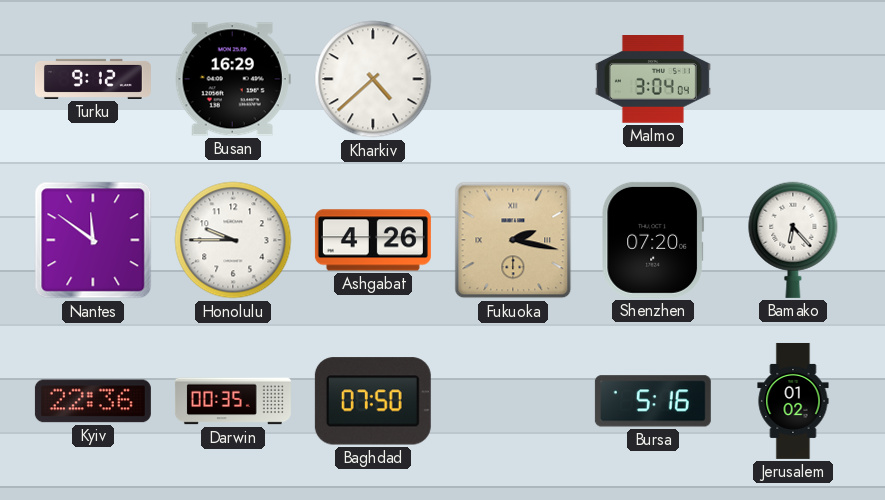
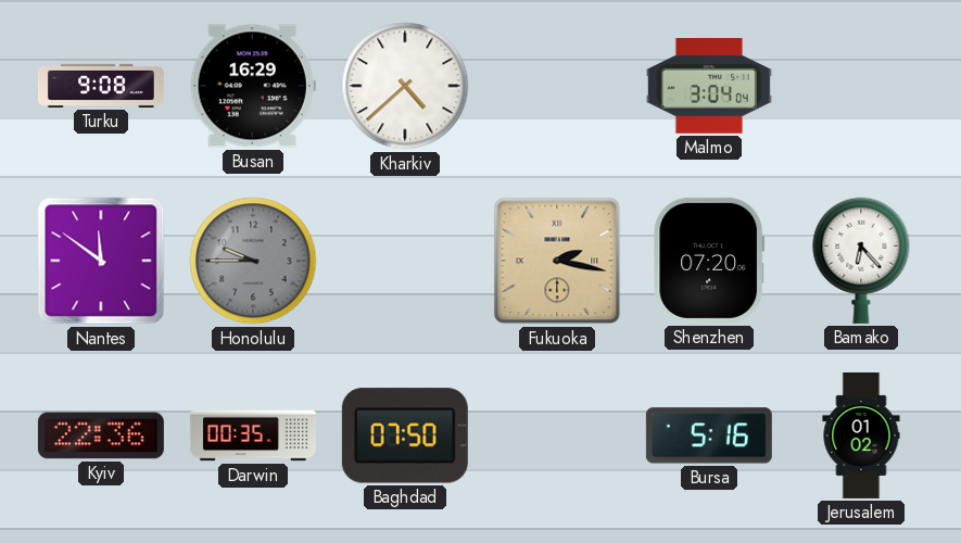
Turku: 9:12 -> 9:08 (101, 86)
Honolulu dial: white -> grey (253, 261)
Ashgabat: 4:26 -> none (373, 240)
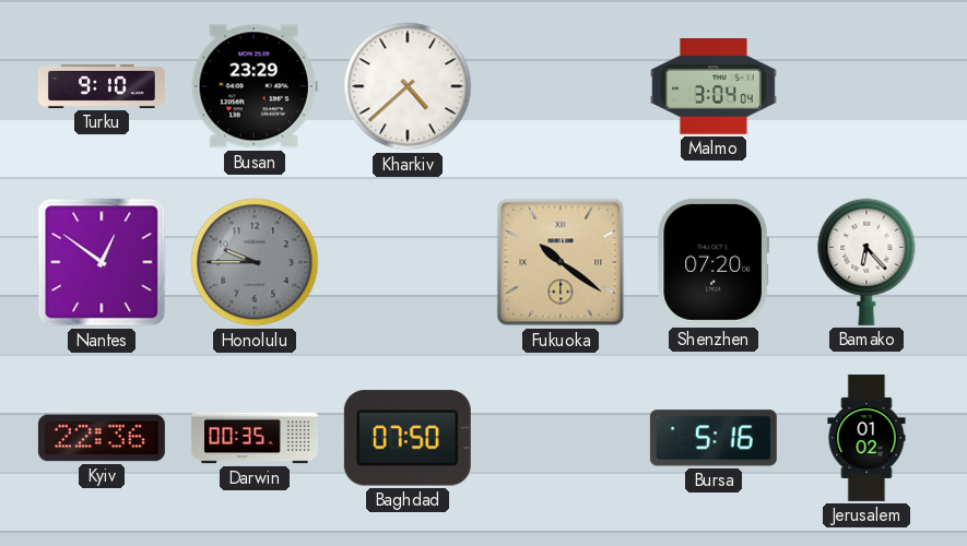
Turku: 9:08 -> 9:10 (102, 86)
Busan: 16:29 -> 23:29 (255, 86)
Nantes: 11:51 -> 12:51 (102, 262)
Fukuoka: 2:17 -> 10:21 (561, 262)
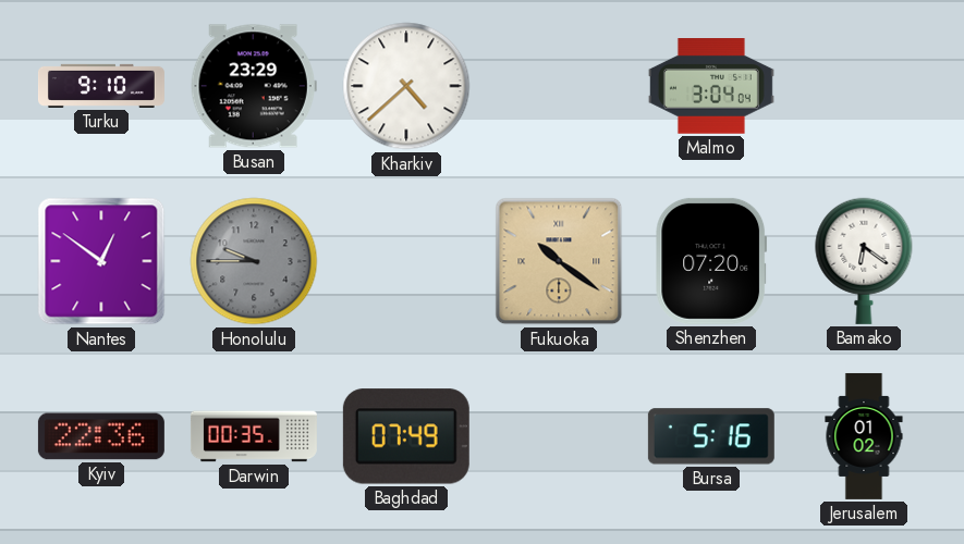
Bamako: 6:23 -> 6:21 (864, 261)
Baghdad: 07:50 -> 07:49 (406, 436)
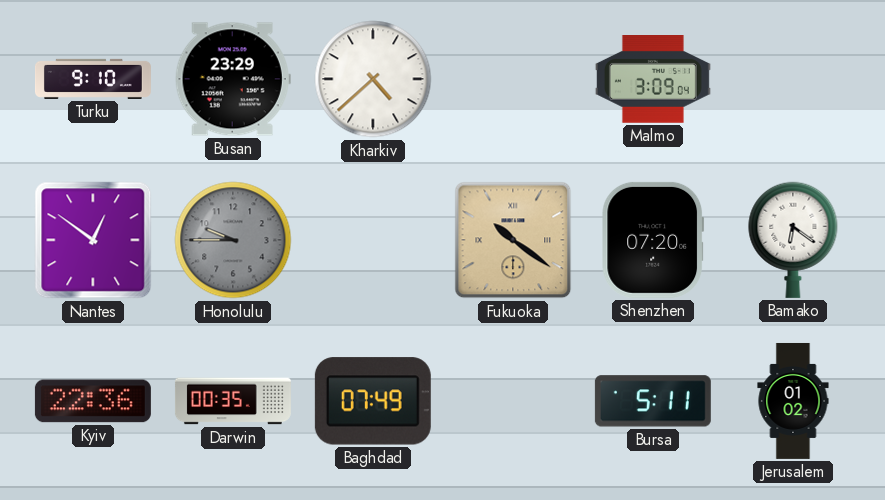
Malmo: 3:04 -> 3:09 (653, 80)
Bursa: 5:16 -> 5:11 (653, 401)
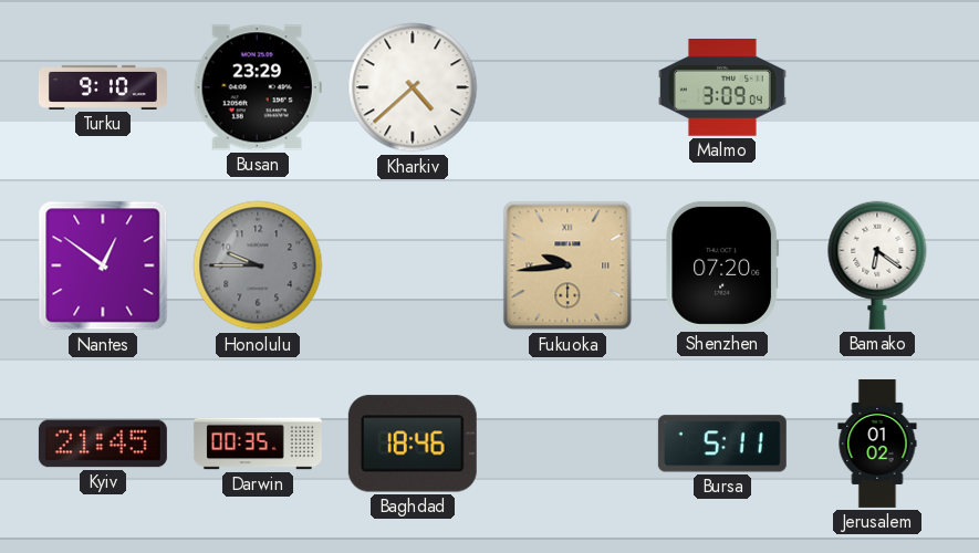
Fukuoka: 10:21 -> 9:44 (567, 265)
Kyiv: 22:36 -> 21:45 (103, 444)
Baghdad: 07:49 -> 18:46 (413, 444)
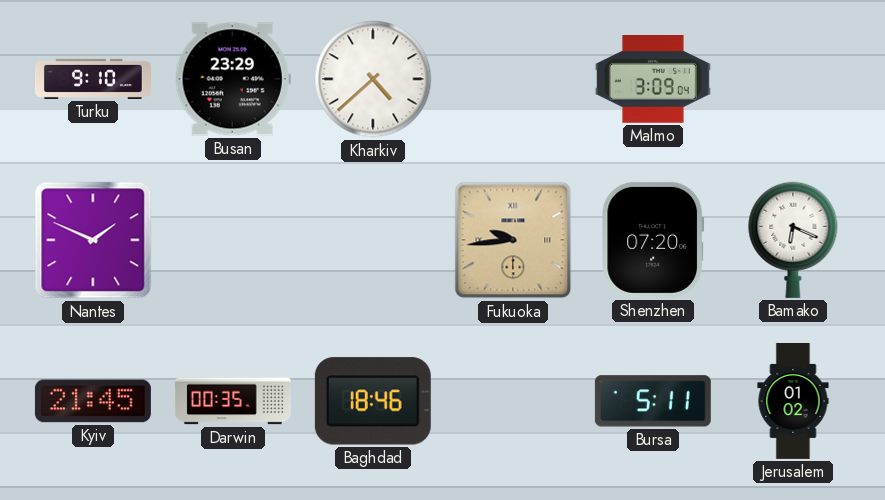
Nantes: 12:51 -> 1:49 (93, 240)
Honolulu: 9:45 -> none (258, 265)
Bamako: 6:21 -> 6:19 (793, 240)
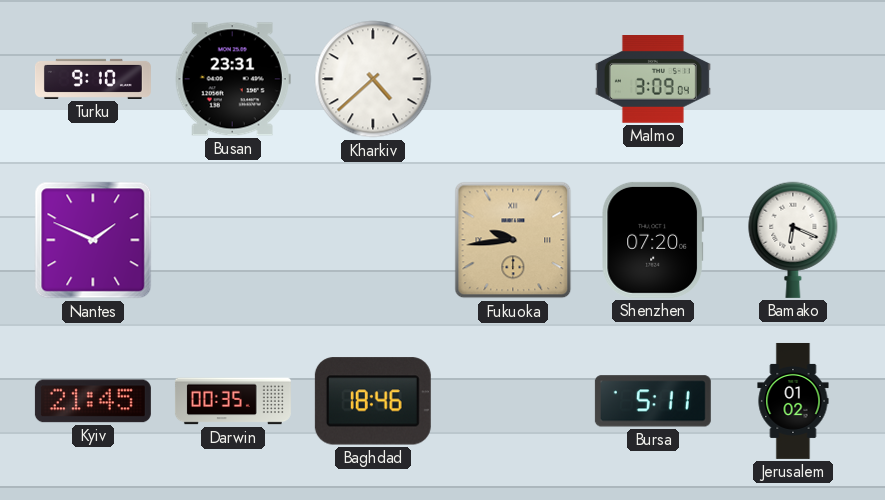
Busan: 23:29 -> 23:31 (233, 79)
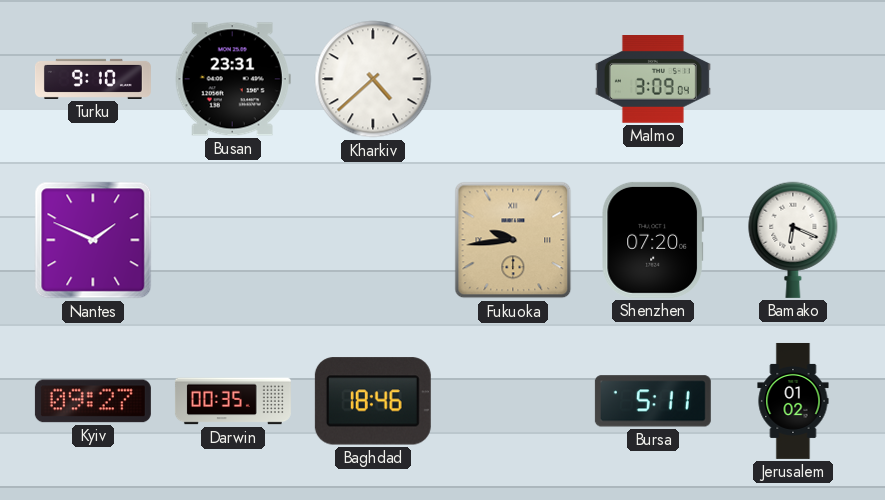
Kyiv: 21:45 -> 09:27 (93, 401)
